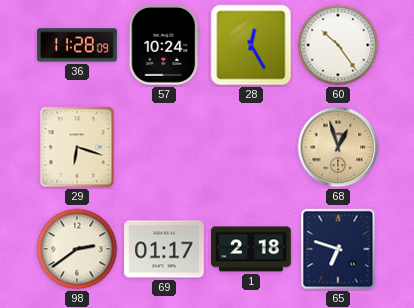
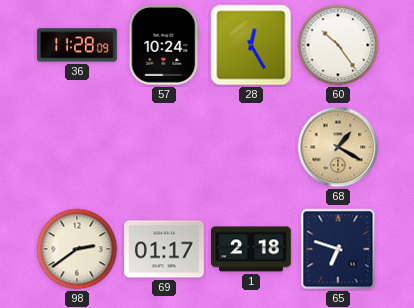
29: 6:18 -> none (77, 147)
68: 12:57 -> 1:20 (338, 147)
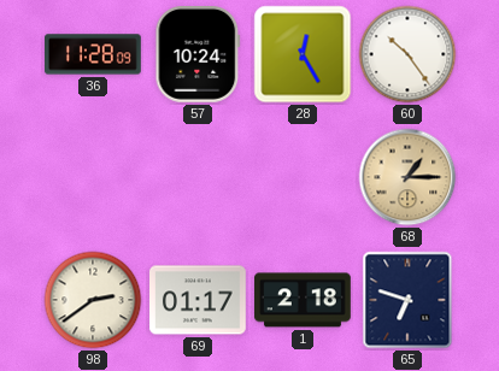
68: 1:20 -> 1:15 (407, 177)
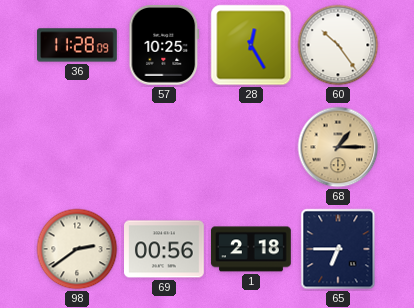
57: 10:24 -> 10:25 (164, 46)
69: 01:17 -> 00:56 (165, 249)
65: 6:48 -> 6:45 (338, 249)
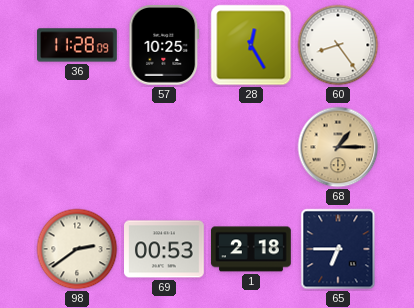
60: 10:24 -> 8:24 (338, 45)
69: 00:56 -> 00:53 (165, 249)
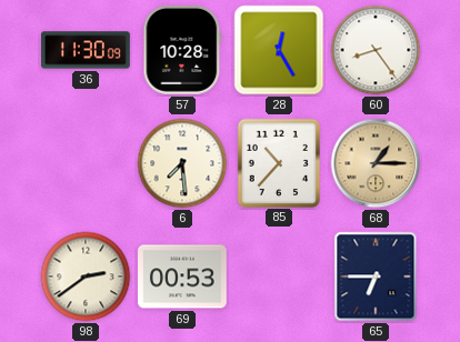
36: 11:28 -> 11:30 (87, 50)
57: 10:25 -> 10:28 (182, 51)
6: none -> 7:29 (182, 163)
85: none -> 10:37 (278, 162)
1: 2:18 -> none (252, 249)
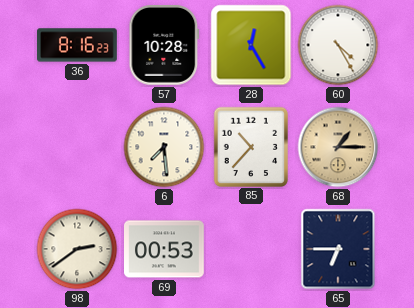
36: 11:30 -> 8:16 (78, 45)
60: 8:24 -> 4:25 (338, 45)
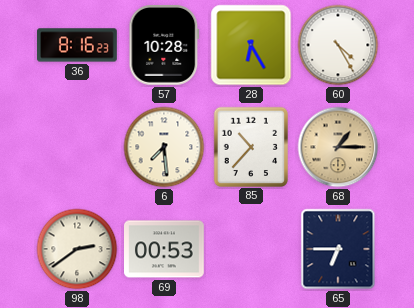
28: 12:25 -> 6:25 (251, 45)
